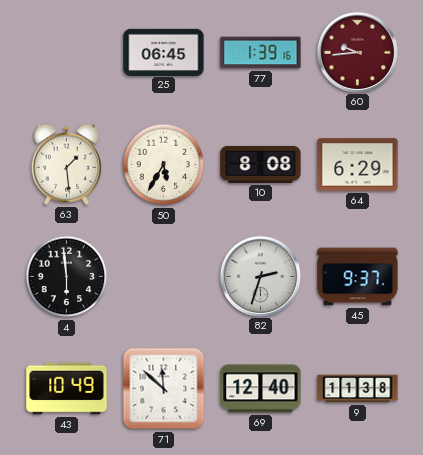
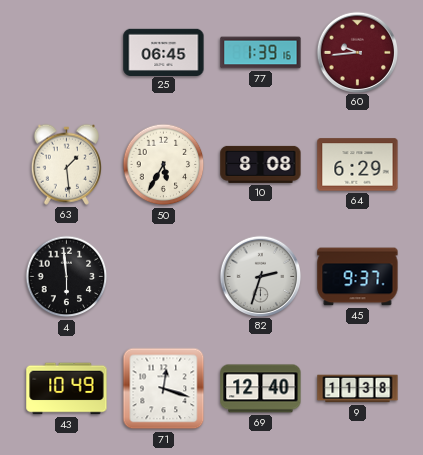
71: 11:52 -> 12:18 (164, 389)
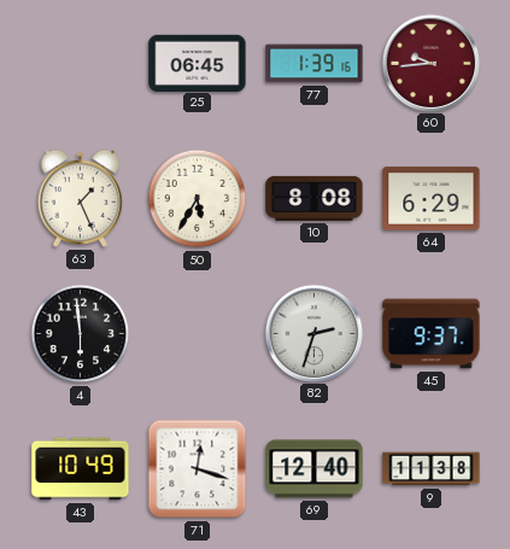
63: 1:29 -> 1:26 (80, 198)
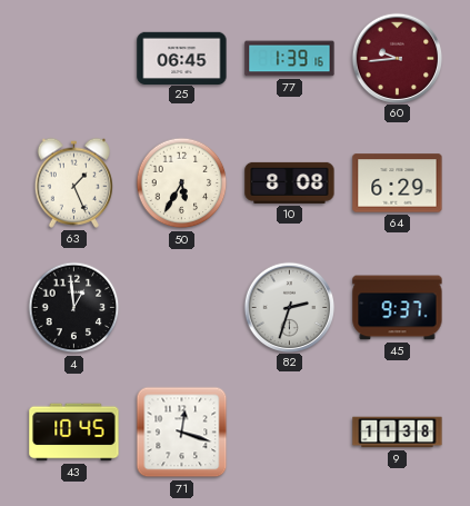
4: 5:59 -> 12:59 (74, 308)
43: 10:49 -> 10:45 (74, 433)
69: 12:40 -> none (315, 469)
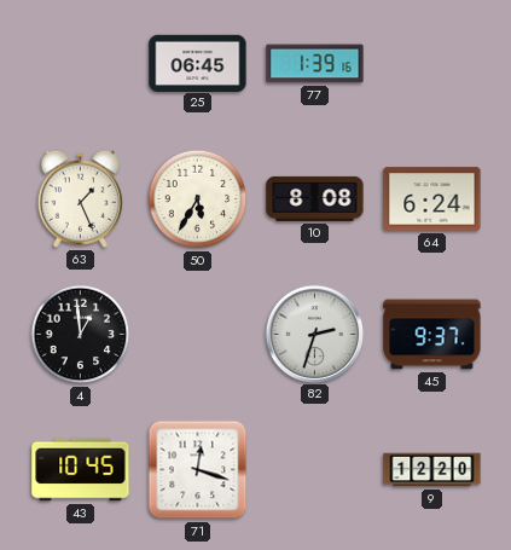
60: 9:44 -> none (397, 58)
64: 6:29 -> 6:24 (432, 199)
9: 11:38 -> 12:20 (432, 470)
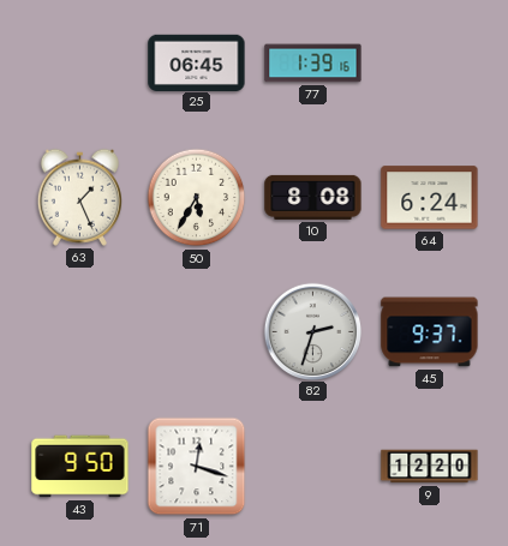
4: 12:59 -> none (81, 335)
43: 10:45 -> 9:50 (80, 467)
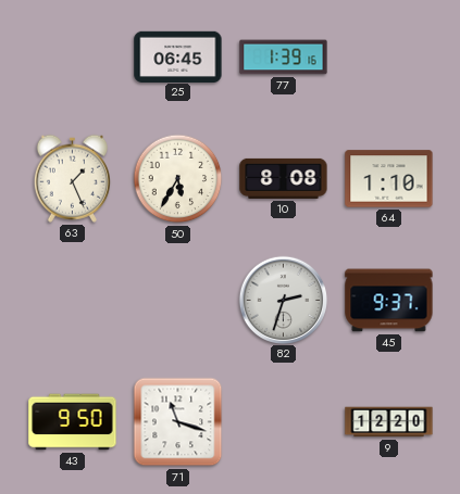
64: 6:24 -> 1:10 (389, 179)
71: 12:18 -> 11:18 (178, 422)
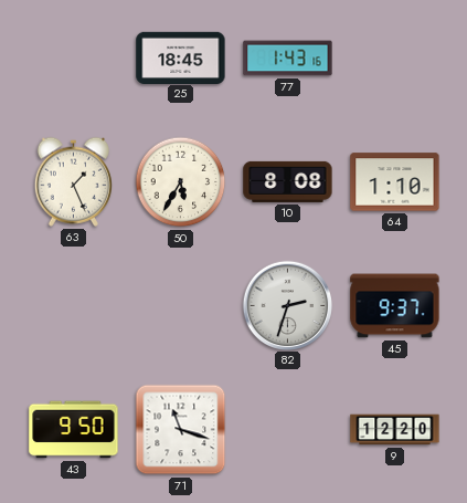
25: 06:45 -> 18:45 (181, 57)
77: 1:39 -> 1:43 (288, 59)
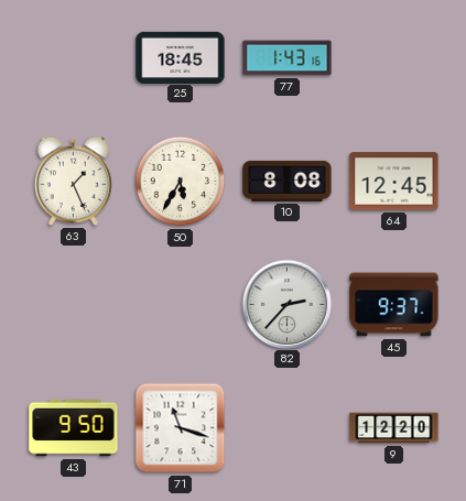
64: 1:10 -> 12:45 (394, 182)
82: 2:33 -> 2:37 (286, 304)
